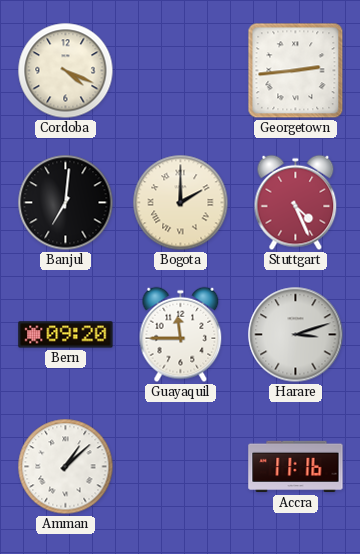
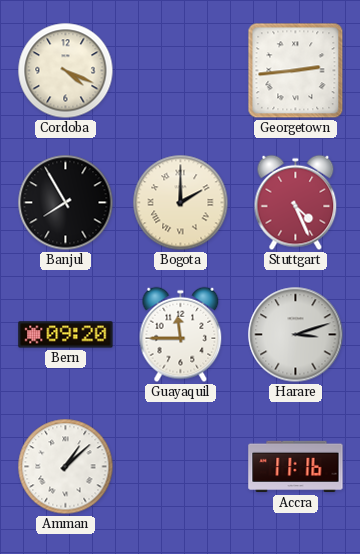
Banjul: 7:01 -> 7:55 (66, 203)
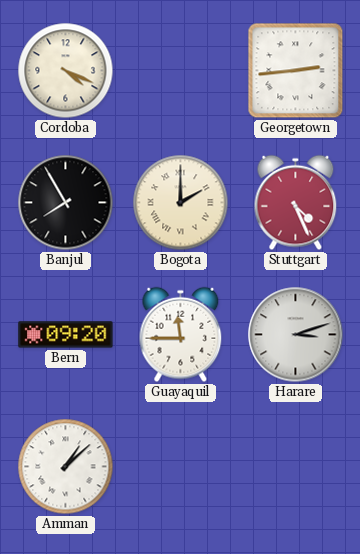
Accra: 11:16 -> none (296, 467)
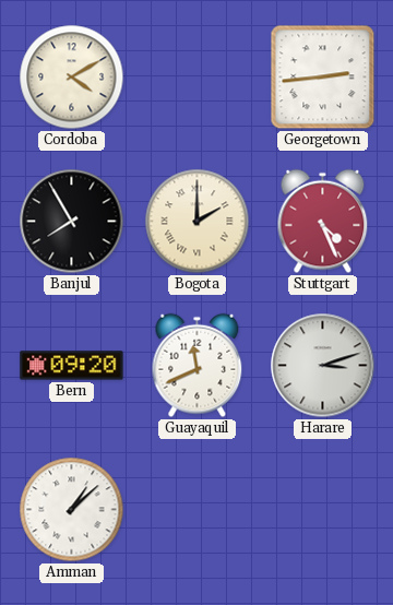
Cordoba: 4:19 -> 4:10 (72, 78)
Guayaquil: 11:45 -> 11:41 (198, 366)
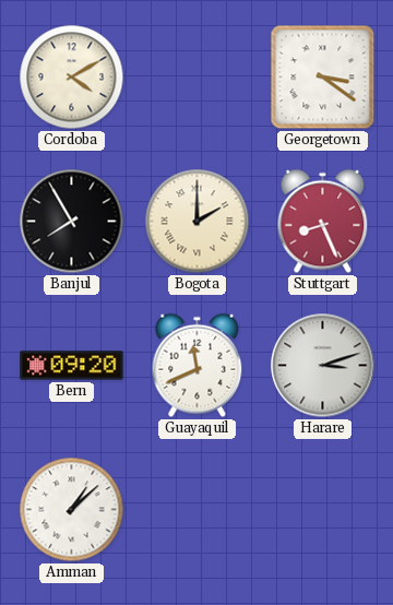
Georgetown: 2:44 -> 3:21 (323, 78)
Stuttgart: 4:26 -> 8:26 (323, 222)
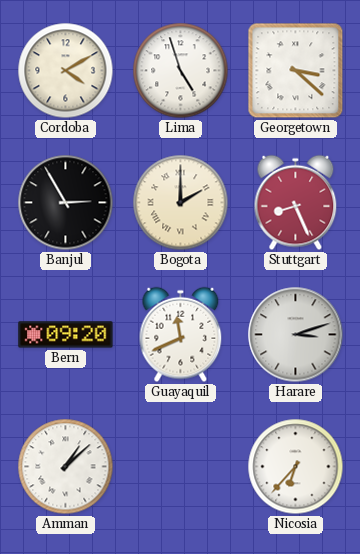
Lima: none -> 4:57 (181, 71)
Georgetown: 3:21 -> 3:22 (296, 71)
Banjul: 7:55 -> 2:55 (66, 203)
Nicosia: none -> 6:37 (296, 467)
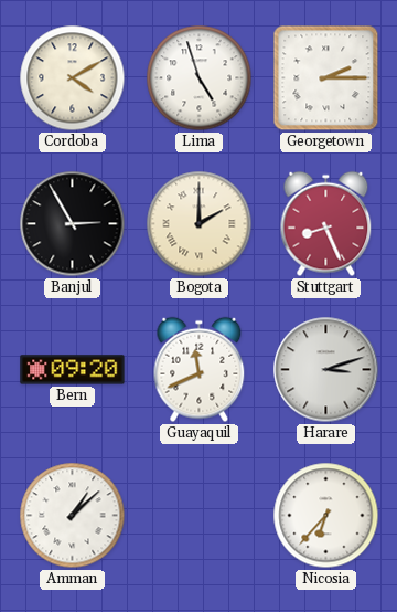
Georgetown: 3:22 -> 2:15 (326, 78)
